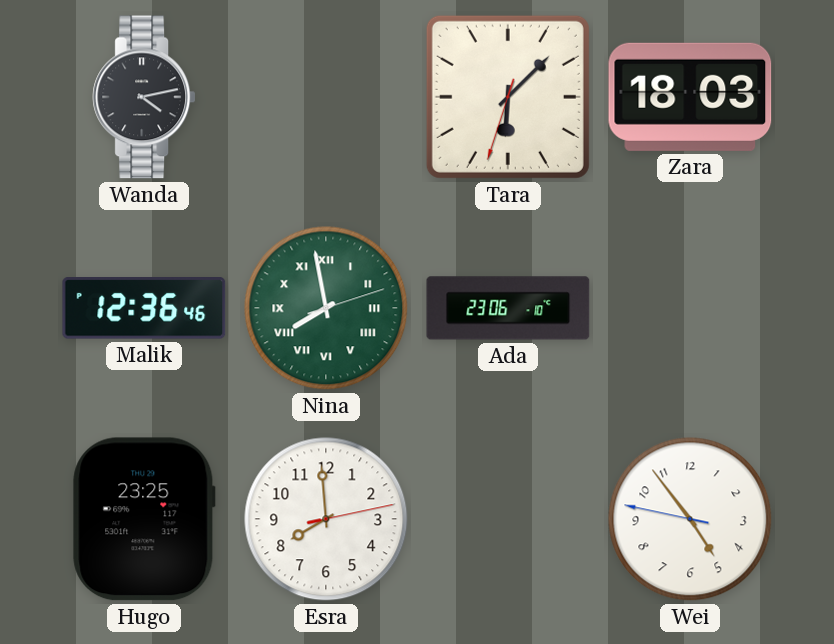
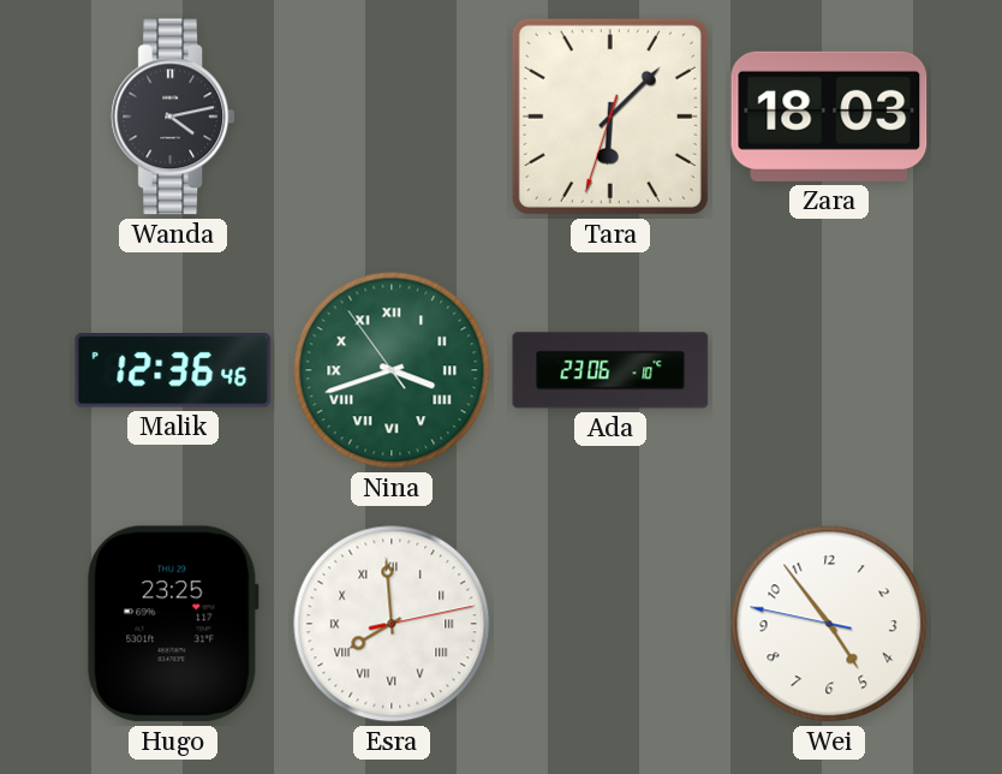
Nina: 7:58 -> 3:41 (392, 370)
Esra numerals: Arabic -> Roman (392, 624)
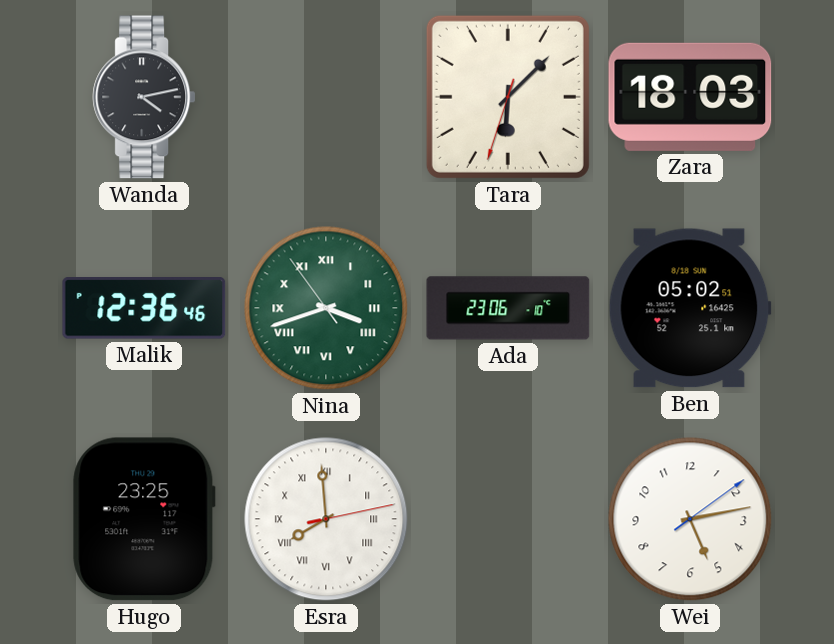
Ben: none -> 05:02 (690, 308)
Wei: 4:53 -> 5:13 (690, 519)
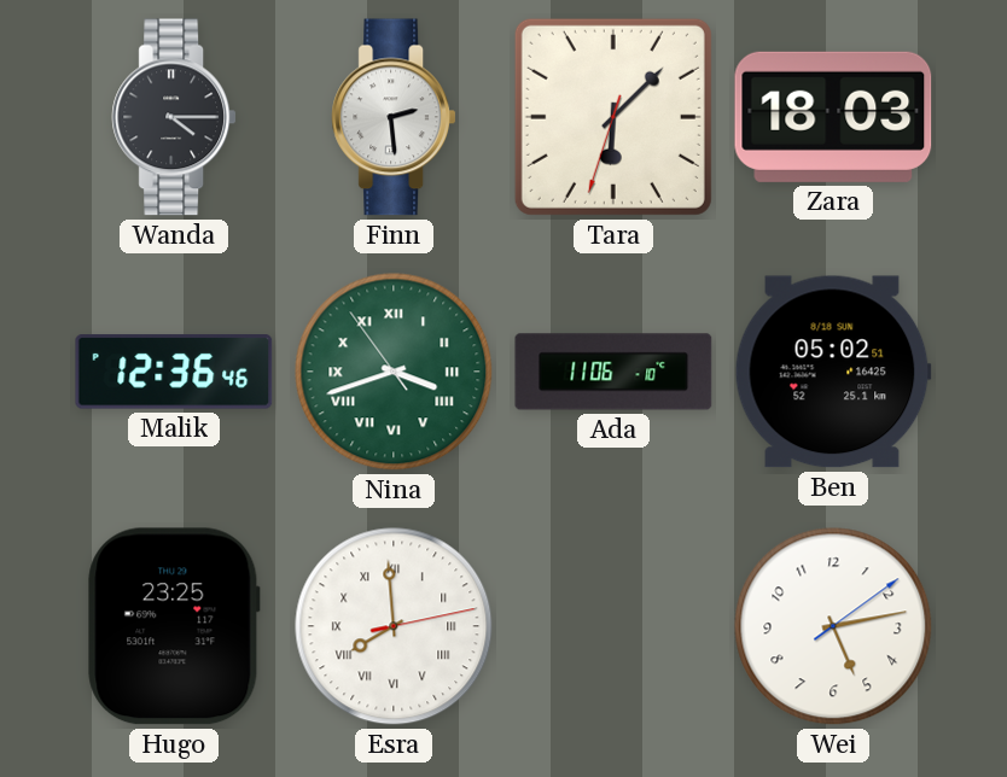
Wanda: 4:13 -> 4:15 (174, 117)
Finn: none -> 2:29 (394, 117)
Ada: 23:06 -> 11:06 (613, 372)
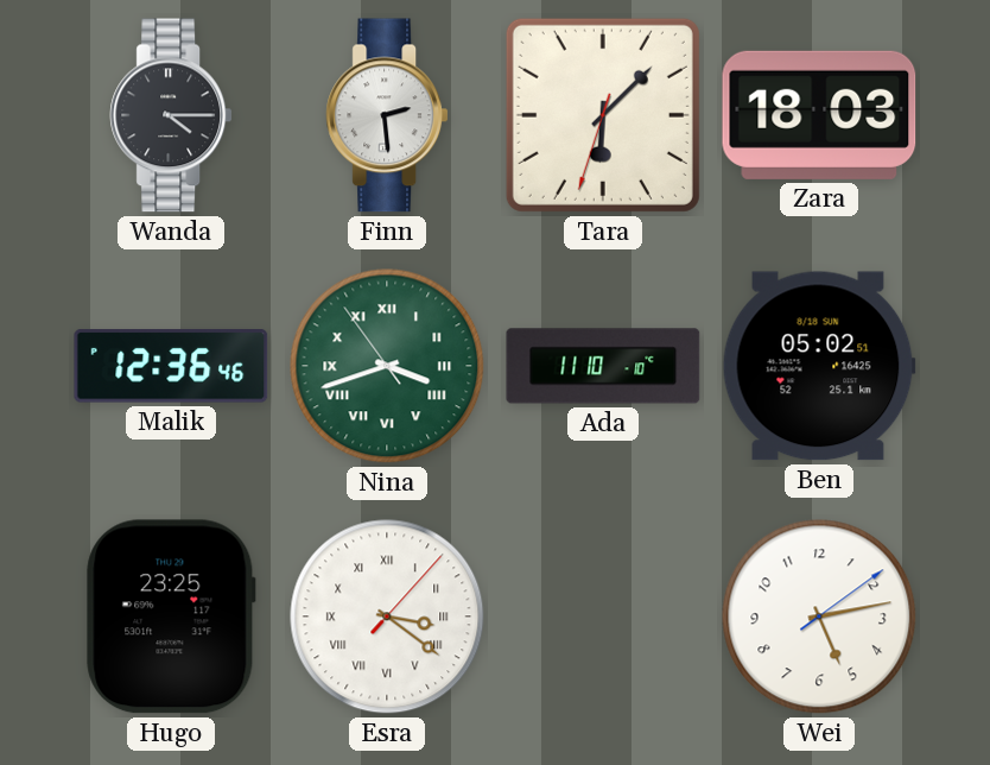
Ada: 11:06 -> 11:10 (603, 366)
Esra: 7:59 -> 3:21 (387, 617)
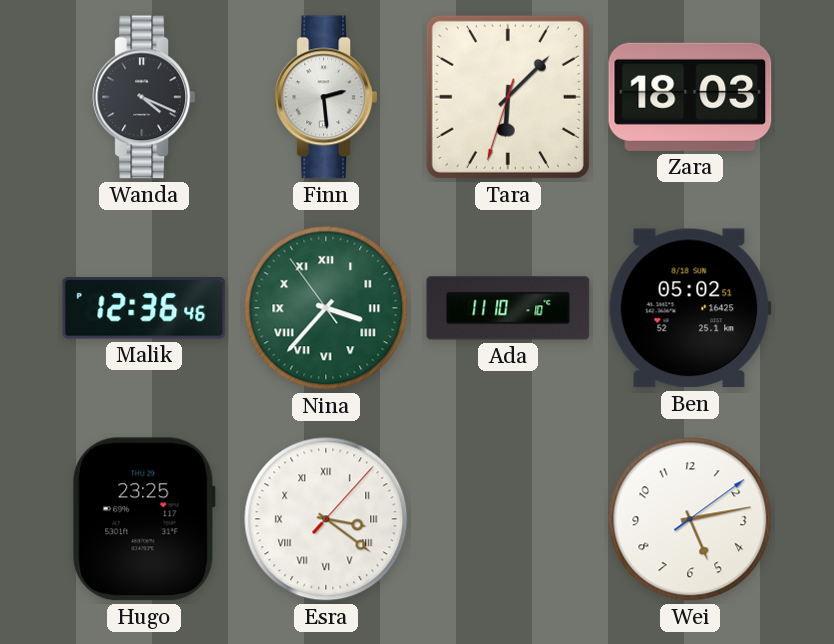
Wanda: 4:15 -> 4:19 (144, 97)
Nina: 3:41 -> 3:36 (326, 308)
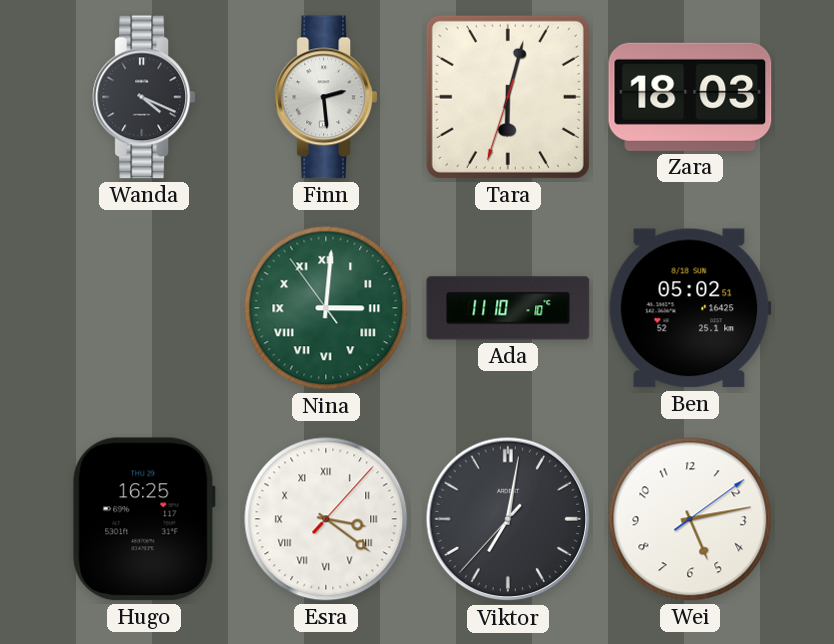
Tara: 6:07 -> 6:02 (508, 97)
Malik: 12:36 -> none (144, 309)
Nina: 3:36 -> 3:00 (326, 308)
Hugo: 23:25 -> 16:25 (144, 519)
Viktor: none -> 7:01 (508, 519)
